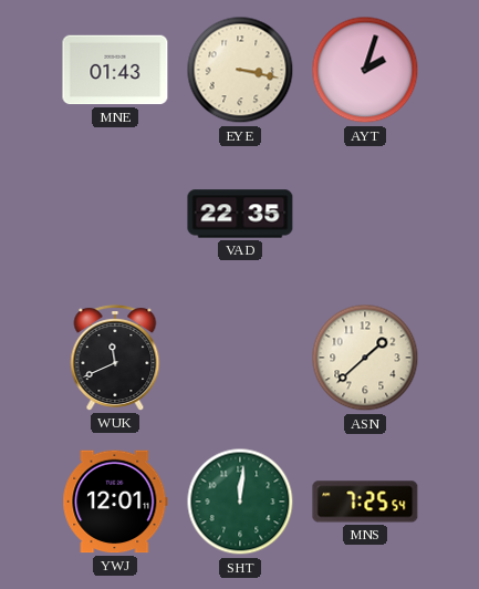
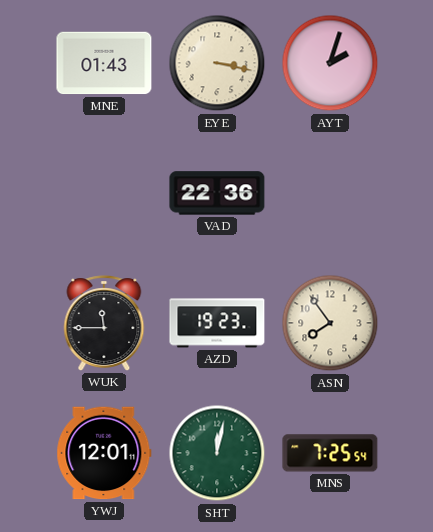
VAD: 22:35 -> 22:36 (217, 193)
WUK: 11:41 -> 11:45 (104, 323)
AZD: none -> 19:23 (217, 323)
ASN: 1:38 -> 7:54 (330, 323)
SHT: 12:01 -> 12:02 (217, 453)
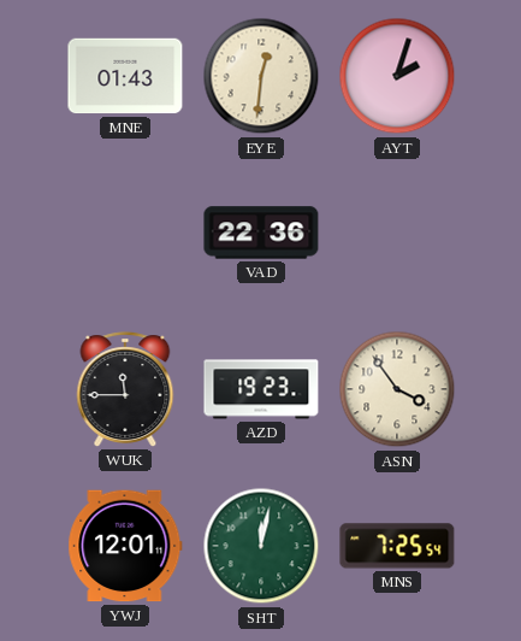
EYE: 3:17 -> 12:31 (261, 76)
ASN: 7:54 -> 3:54 (397, 389)
